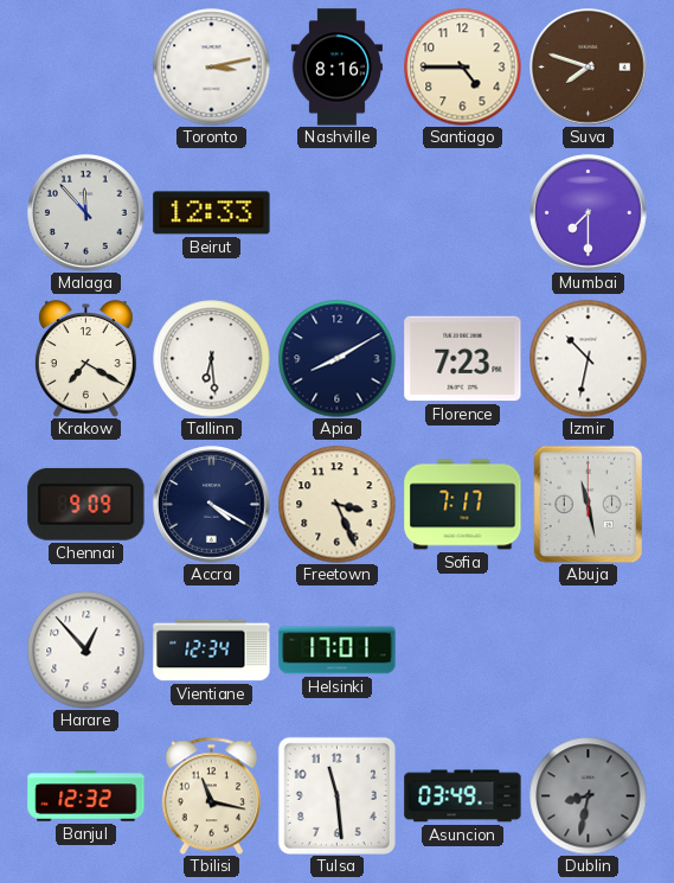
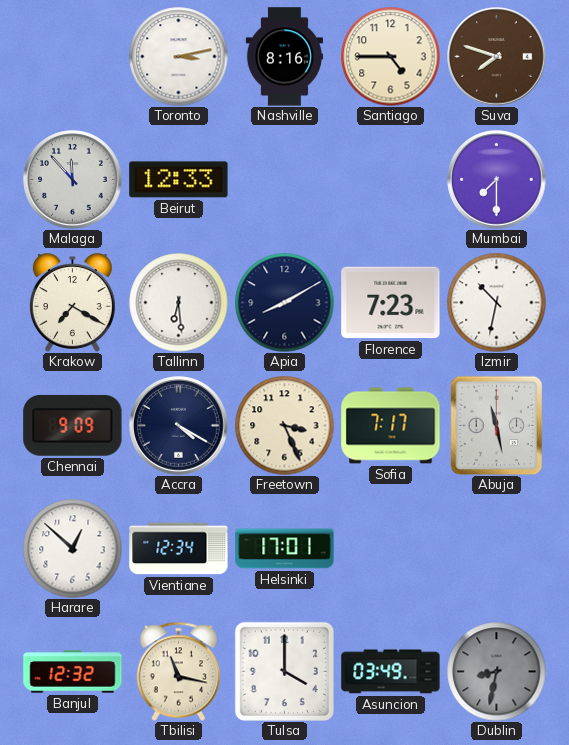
Harare: 12:53 -> 12:52 (73, 549)
Tulsa: 11:29 -> 4:00 (284, 671)
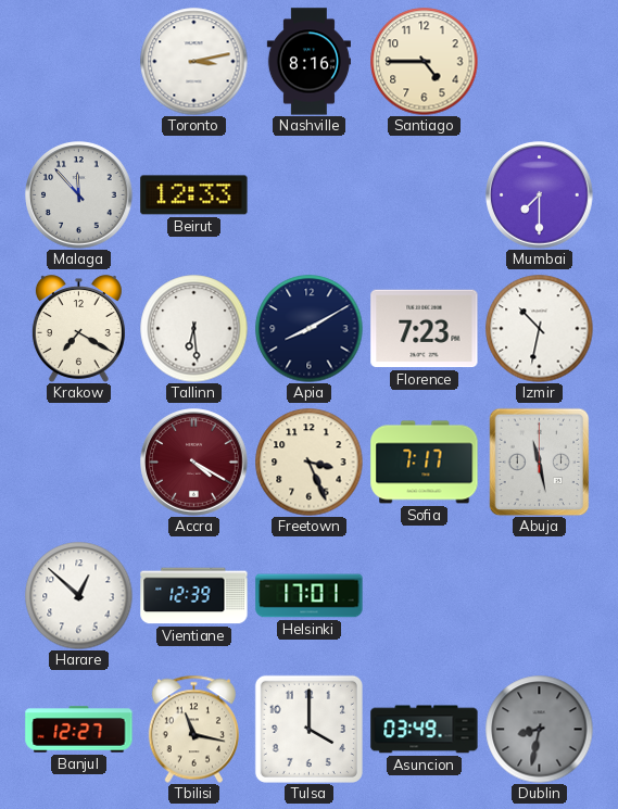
Suva: 7:48 -> none (497, 57)
Chennai: 9:09 -> none (73, 425)
Accra dial: navy -> burgundy (194, 463)
Vientiane: 12:34 -> 12:39 (194, 596)
Banjul: 12:32 -> 12:27 (79, 730)
